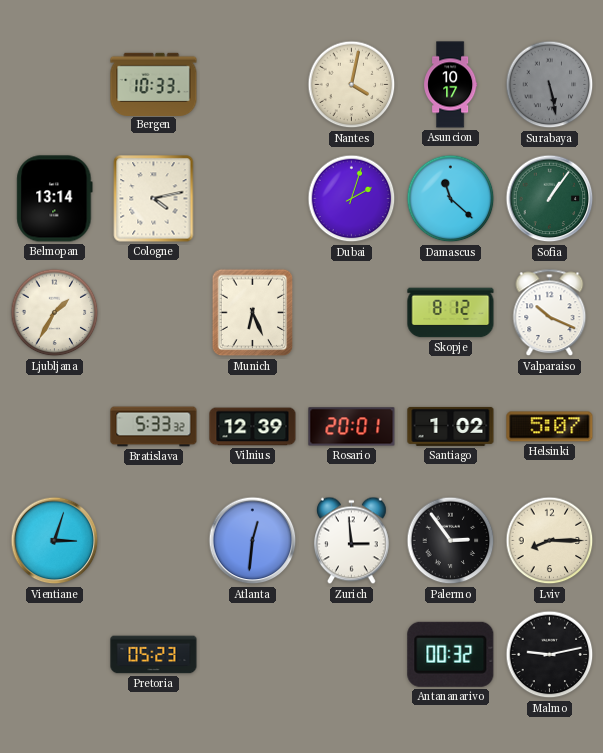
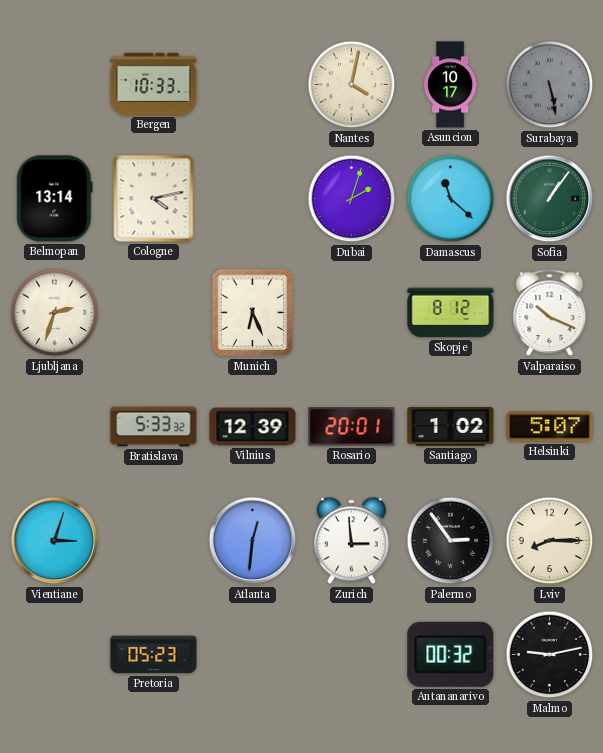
Ljubljana: 1:35 -> 2:33 (55, 313)
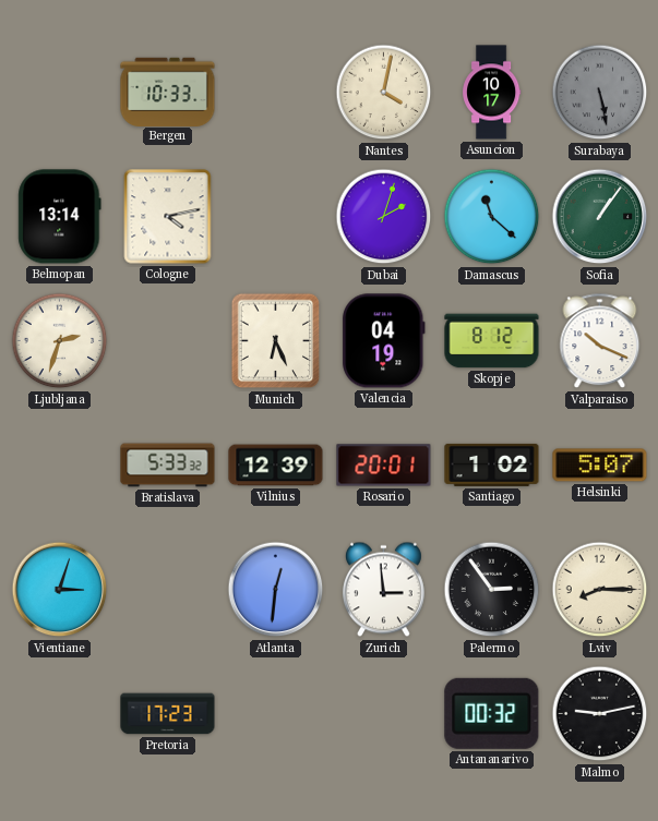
Valencia: none -> 04:19 (383, 341)
Pretoria: 05:23 -> 17:23 (168, 714)
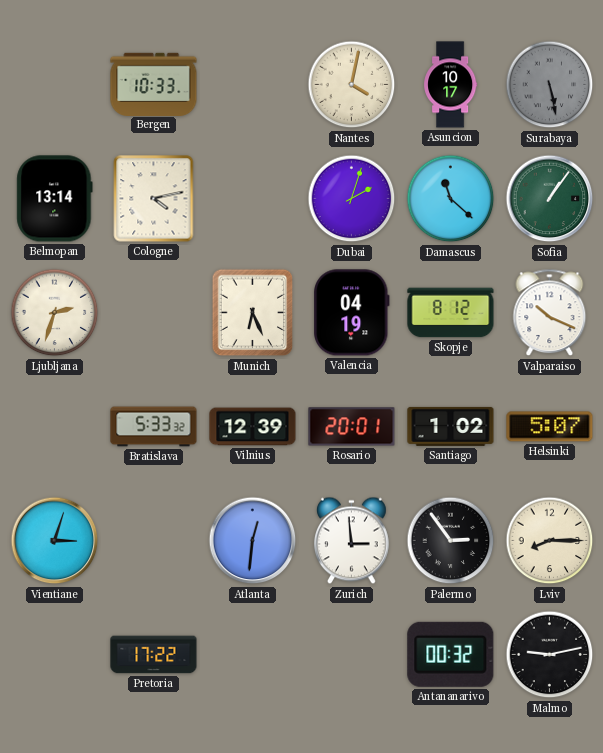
Pretoria: 17:23 -> 17:22 (154, 655)
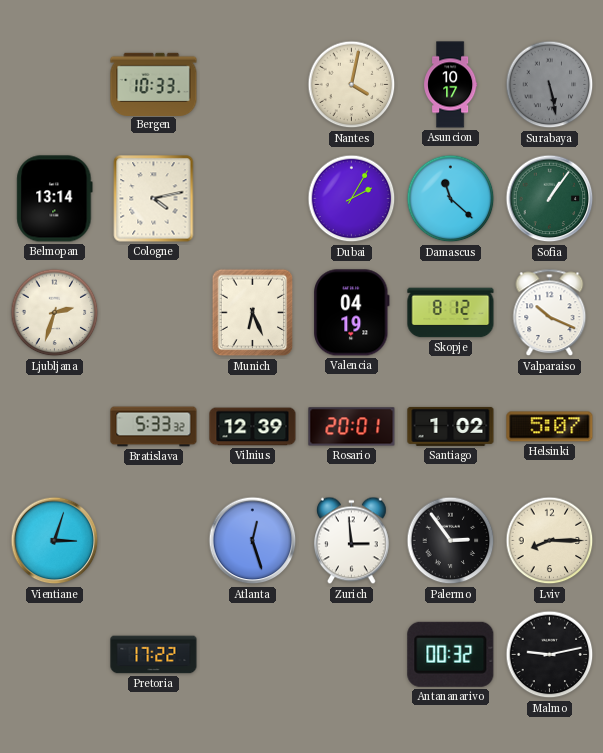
Dubai: 2:03 -> 2:05 (352, 199)
Atlanta: 12:31 -> 12:27 (253, 541)
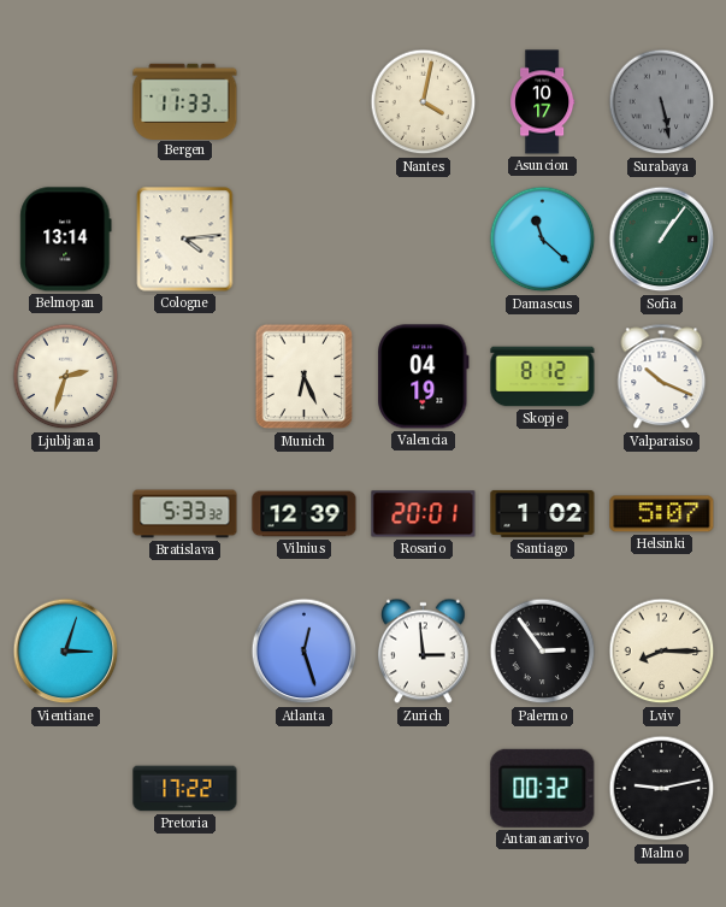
Bergen: 10:33 -> 11:33 (185, 101)
Cologne: 4:13 -> 4:14 (185, 240)
Dubai: 2:05 -> none (352, 199)
